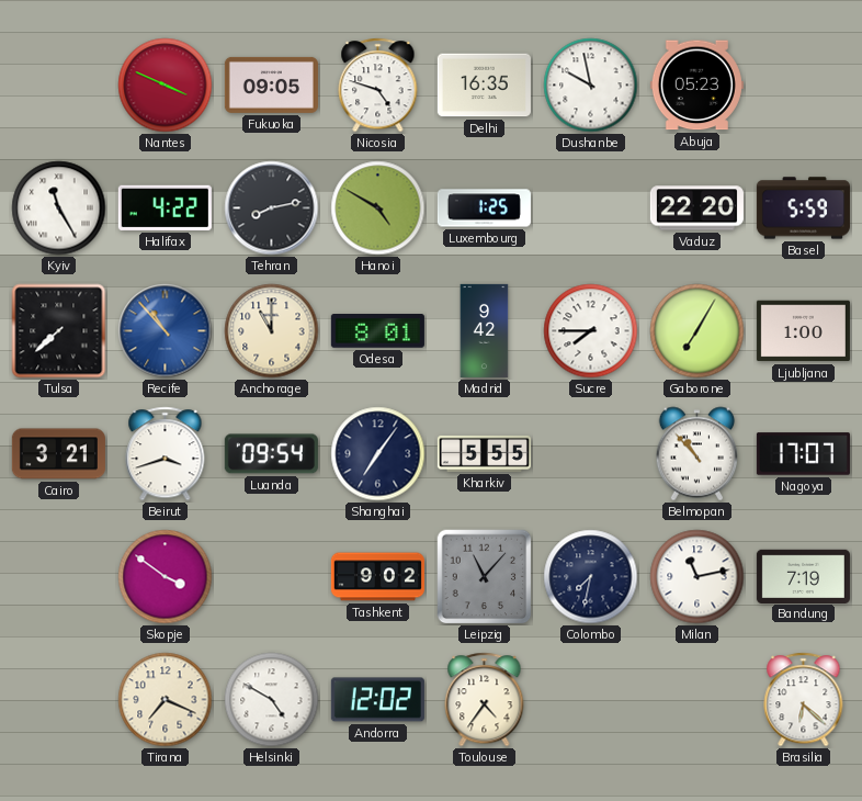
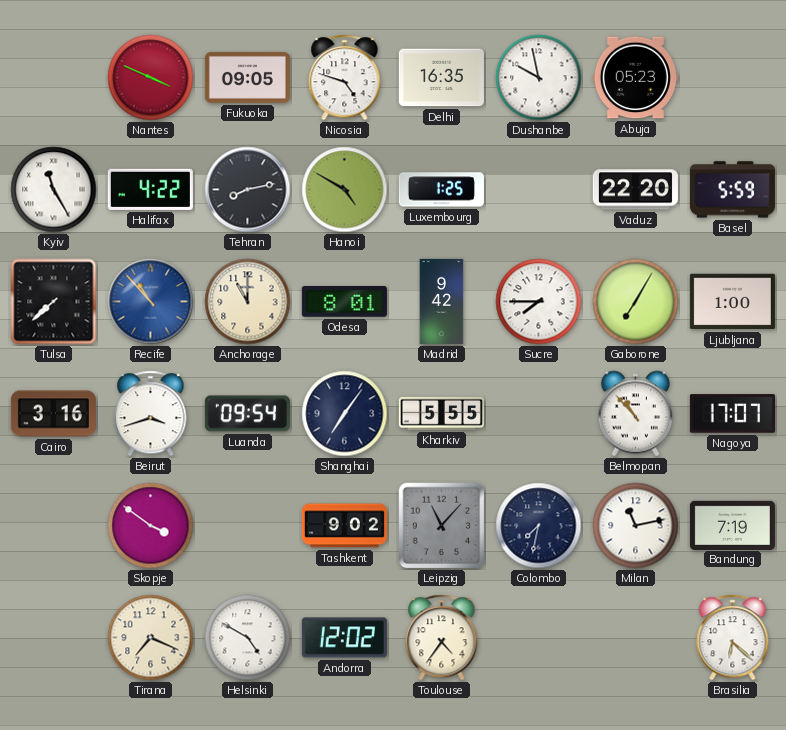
Cairo: 3:21 -> 3:16 (53, 414)
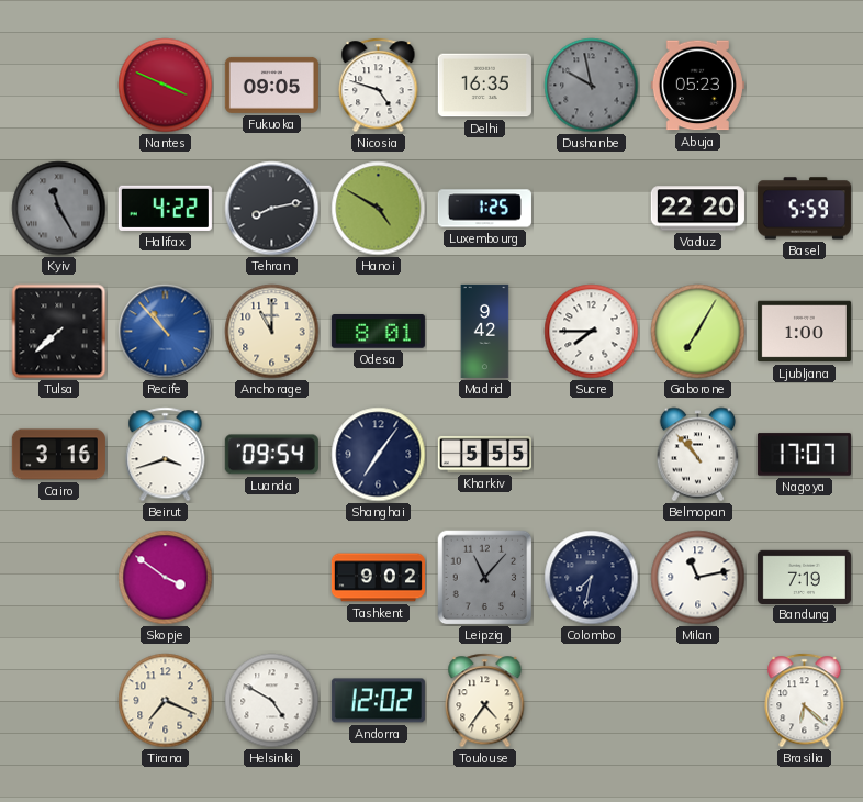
Dushanbe dial: white -> grey (592, 86)
Kyiv dial: white -> grey (59, 209)
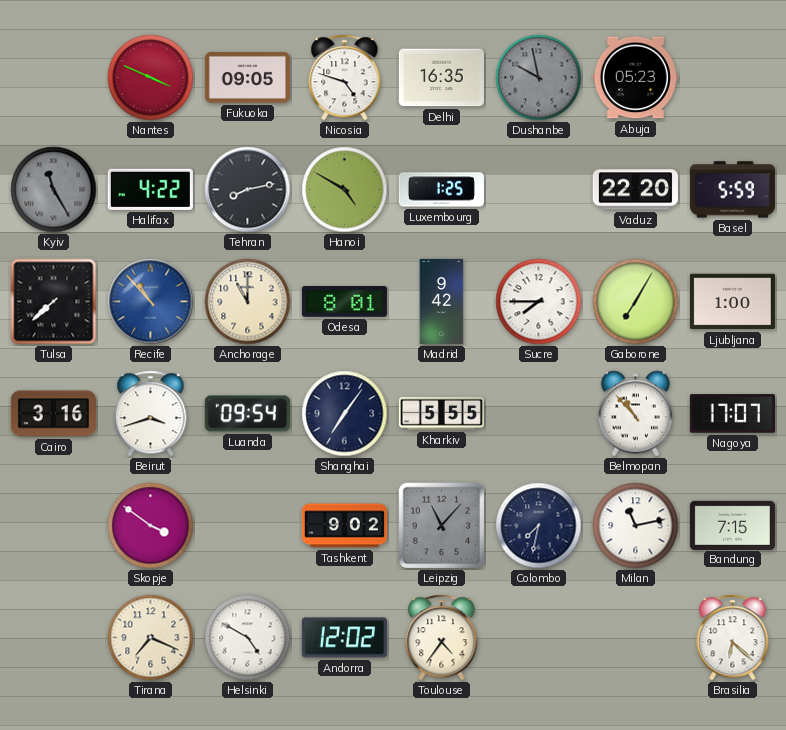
Bandung: 7:19 -> 7:15 (732, 525)
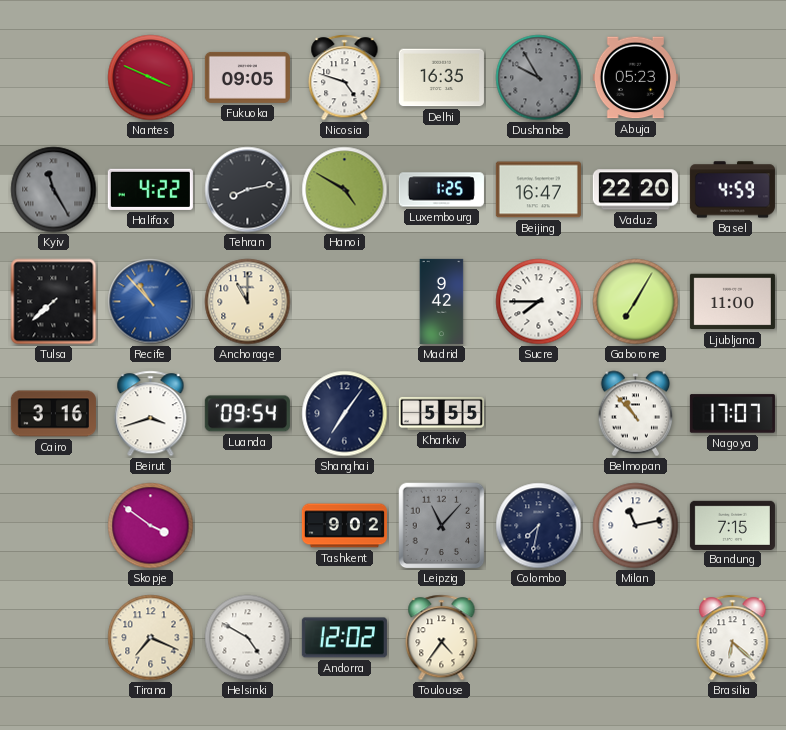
Dushanbe: 9:58 -> 9:55 (539, 78)
Beijing: none -> 16:47 (538, 190)
Basel: 5:59 -> 4:59 (732, 190)
Odesa: 8:01 -> none (344, 302)
Ljubljana: 1:00 -> 11:00 (732, 302)
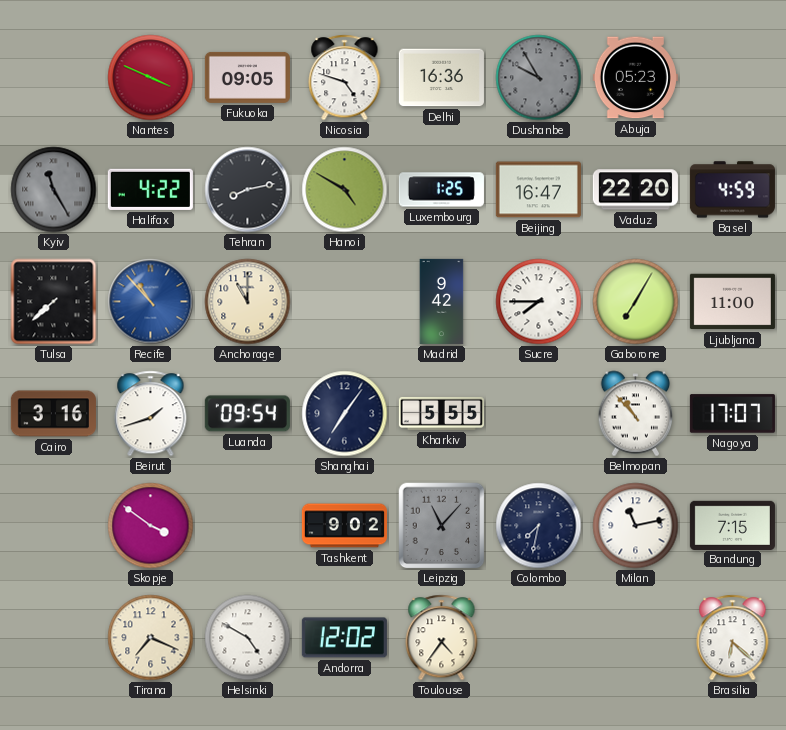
Delhi: 16:35 -> 16:36 (441, 78)
Beirut: 3:42 -> 1:42 (151, 414)
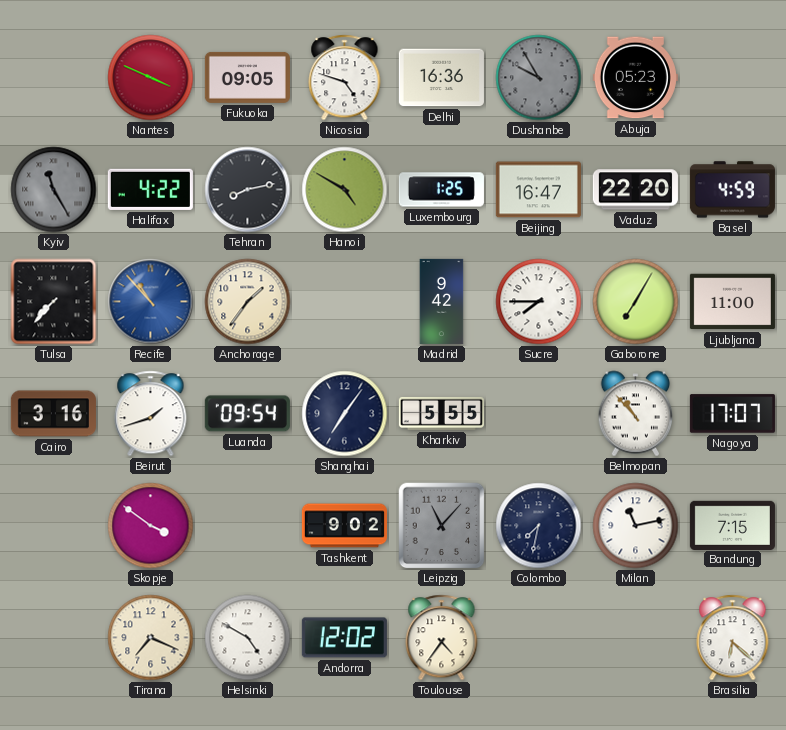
Tulsa: 7:38 -> 7:37 (54, 302)
Anchorage: 11:00 -> 1:36 (248, 302)
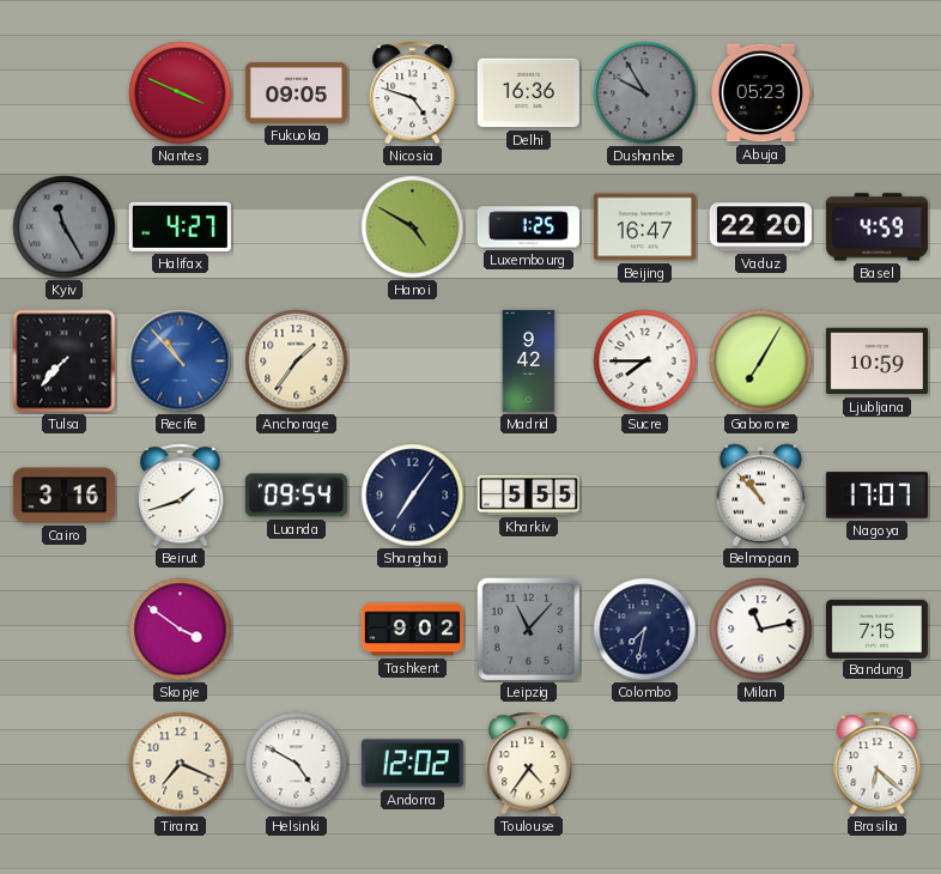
Halifax: 4:22 -> 4:27 (180, 226)
Tehran: 8:13 -> none (248, 190)
Ljubljana: 11:00 -> 10:59 (876, 362)
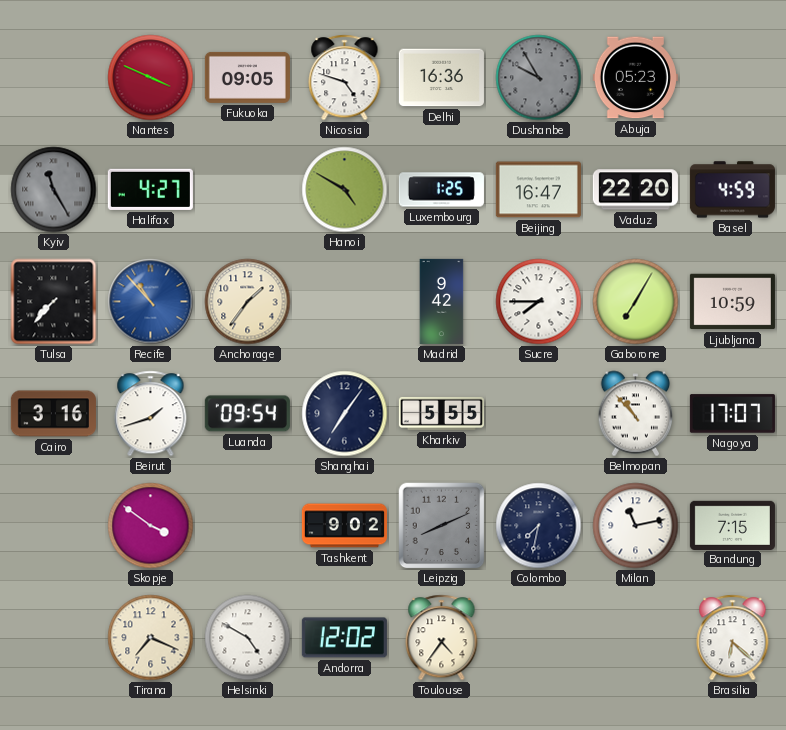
Leipzig: 11:07 -> 8:11 (442, 526)
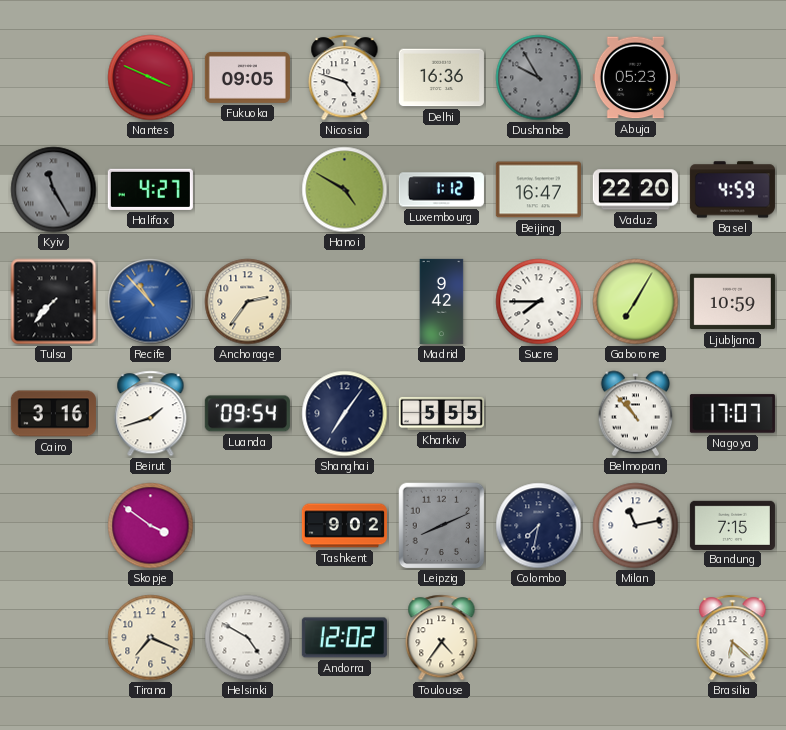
Luxembourg: 1:25 -> 1:12 (441, 190)
Anchorage: 1:36 -> 2:36 (248, 302)
